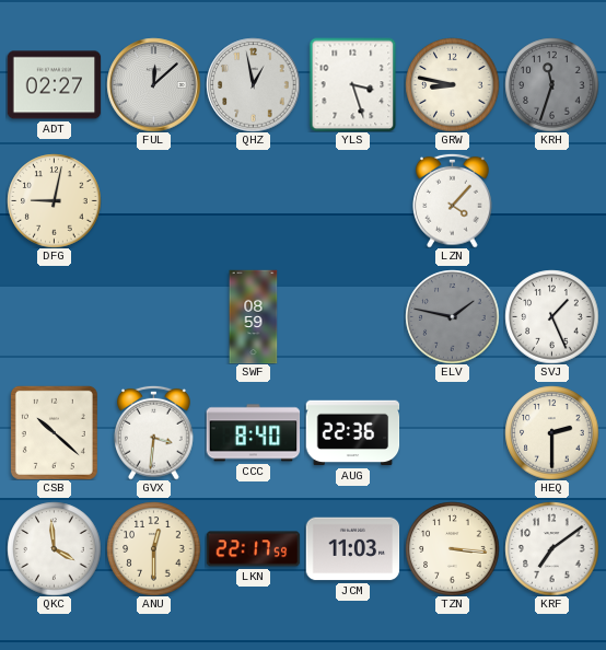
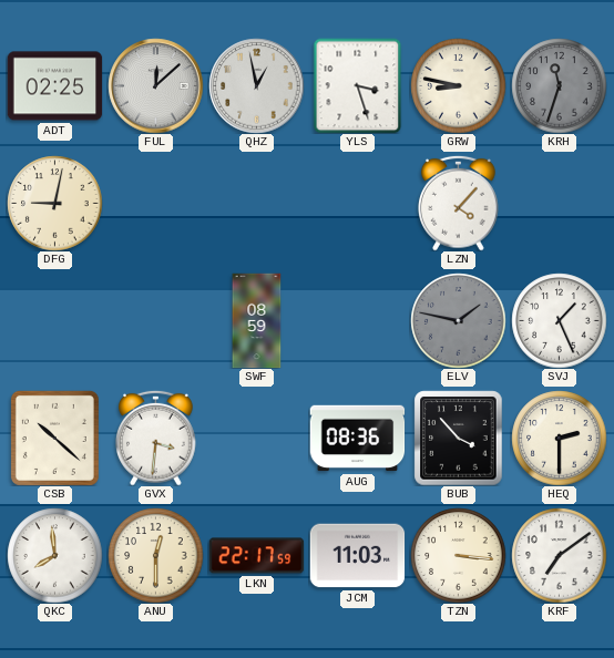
ADT: 02:27 -> 02:25 (54, 86)
CCC: 8:40 -> none (253, 433)
AUG: 22:36 -> 08:36 (357, 439)
BUB: none -> 3:53 (459, 438)
QKC: 3:59 -> 7:59 (54, 555)
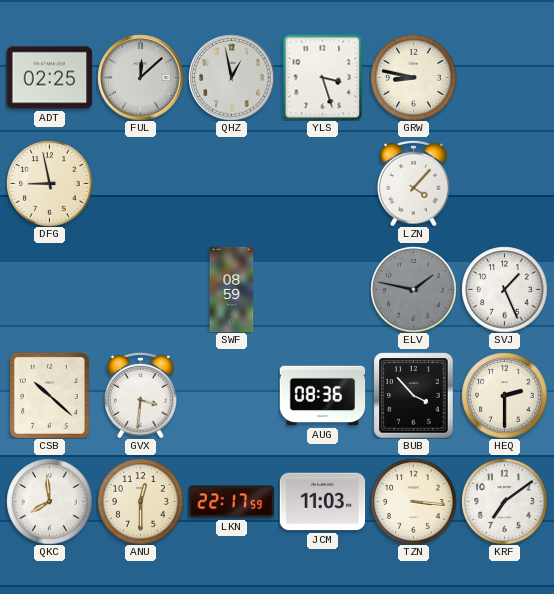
KRH: 11:33 -> none (559, 85)
DFG: 9:02 -> 8:58 (49, 183)
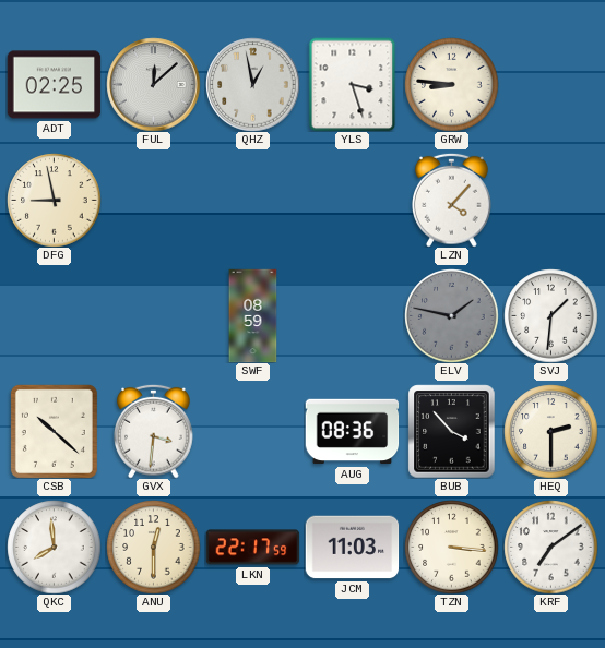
GRW: 8:47 -> 8:46 (451, 84)
SVJ: 1:26 -> 1:31 (550, 315)
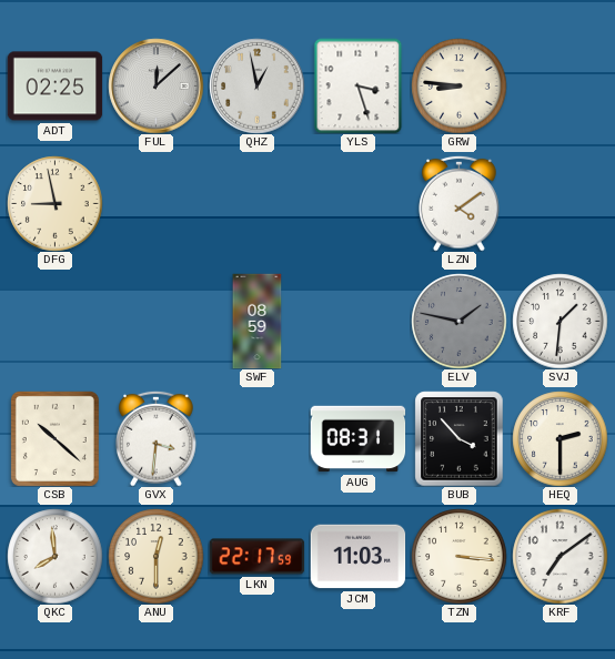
LZN: 4:07 -> 4:09 (460, 203)
AUG: 08:36 -> 08:31 (357, 439)
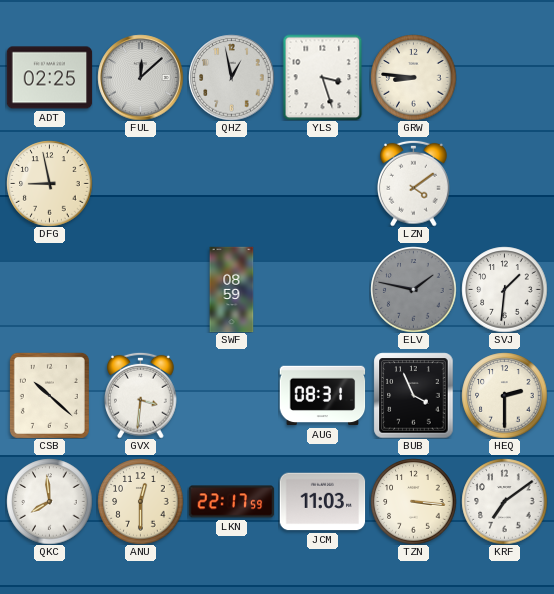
BUB: 3:53 -> 3:56 (414, 395)
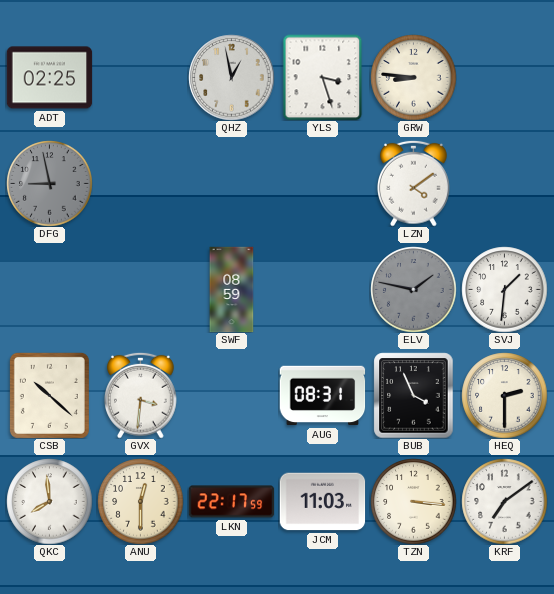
FUL: 12:08 -> none (140, 77)
DFG dial: cream -> grey (49, 183)
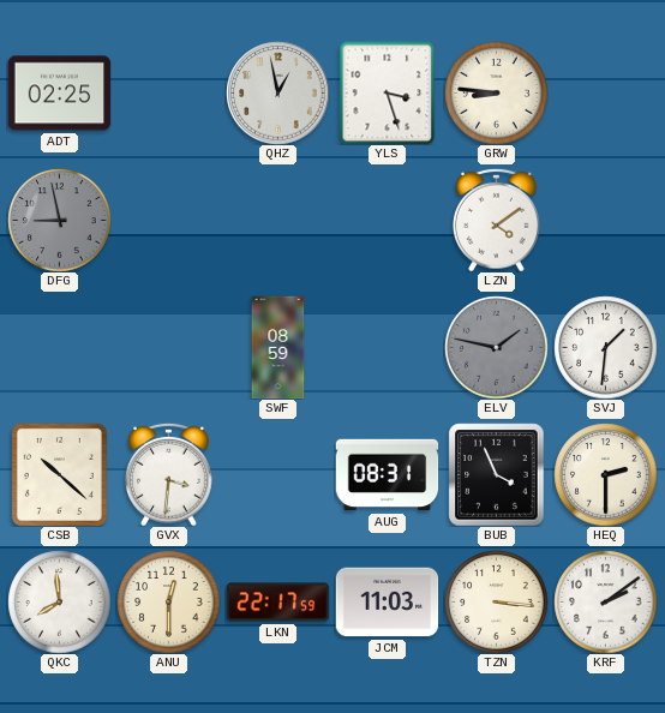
KRF: 7:09 -> 2:09 (605, 601)
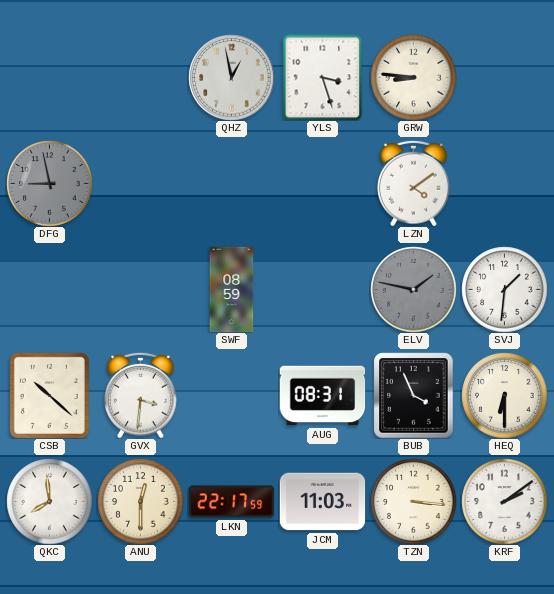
ADT: 02:25 -> none (59, 94)
HEQ: 2:30 -> 6:30 (504, 395)
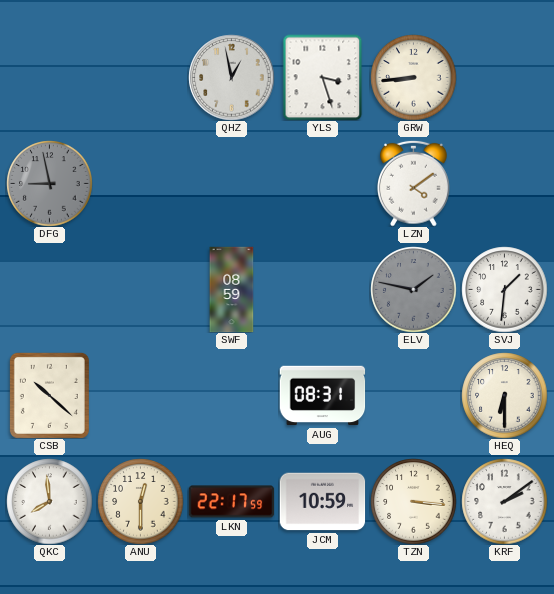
GRW: 8:46 -> 8:44 (413, 77)
GVX: 3:31 -> none (141, 395)
BUB: 3:56 -> none (414, 395)
JCM: 11:03 -> 10:59 (322, 502)
